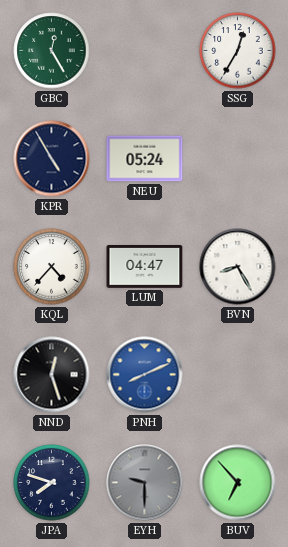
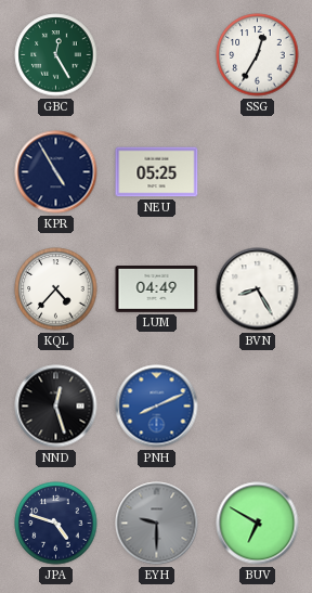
NEU: 05:24 -> 05:25 (157, 172)
LUM: 04:47 -> 04:49 (157, 289)
JPA: 7:48 -> 4:48 (56, 524)
BUV: 6:53 -> 6:50 (258, 524)
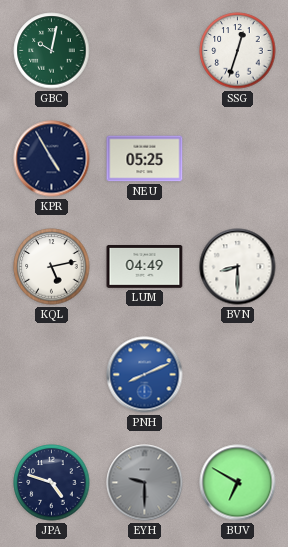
GBC: 12:25 -> 10:02 (52, 51)
SSG: 12:35 -> 12:33 (238, 51)
KQL: 4:37 -> 5:13 (52, 267)
BVN: 8:25 -> 8:30 (238, 267)
NND: 12:27 -> none (56, 407)
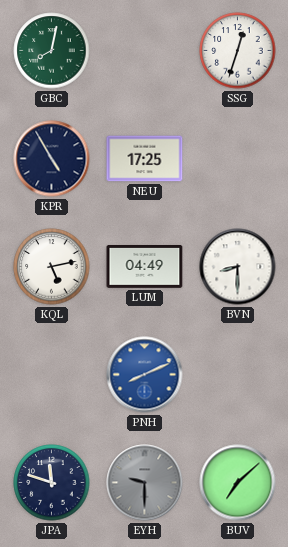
GBC: 10:02 -> 8:02 (52, 51)
NEU: 05:25 -> 17:25 (145, 159)
JPA: 4:48 -> 11:48 (52, 483)
BUV: 6:50 -> 7:08 (238, 483)
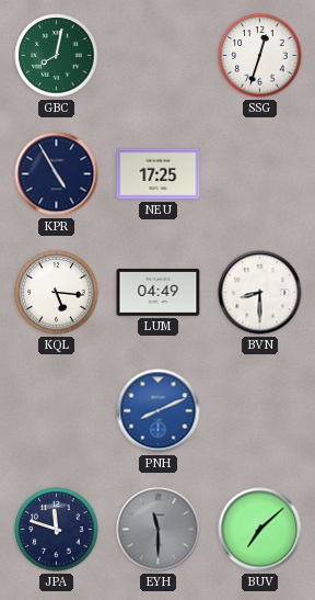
KQL: 5:13 -> 5:16 (57, 293)
EYH: 9:30 -> 11:30 (159, 530)
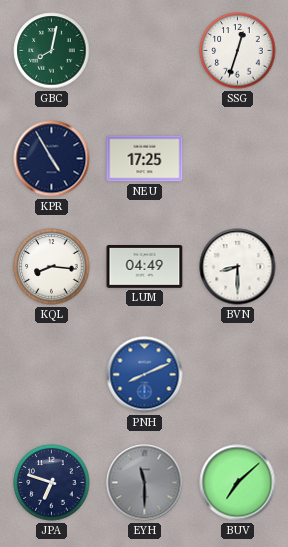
KQL: 5:16 -> 8:16 (52, 267)
JPA: 11:48 -> 6:48 (52, 483)
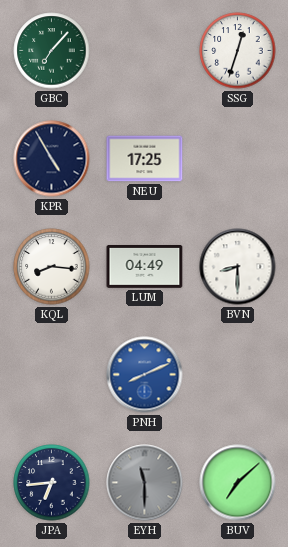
GBC: 8:02 -> 7:07 (52, 51)
JPA: 6:48 -> 6:44 (52, 483)
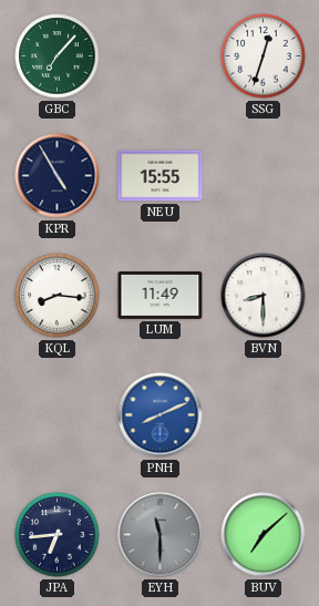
NEU: 17:25 -> 15:55 (161, 176)
LUM: 04:49 -> 11:49 (161, 296)
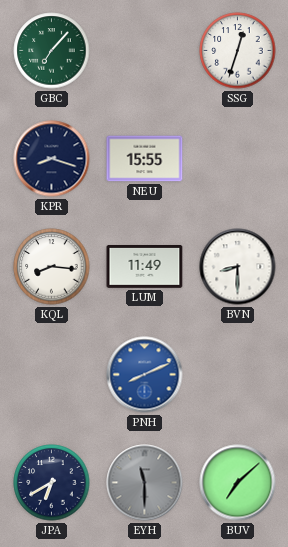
KPR: 4:55 -> 8:18 (52, 159)
JPA: 6:44 -> 6:40 (52, 483)
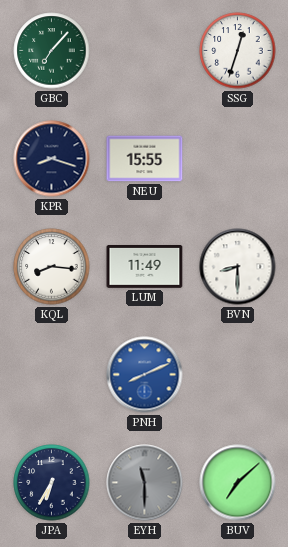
JPA: 6:40 -> 6:35 (52, 483)
